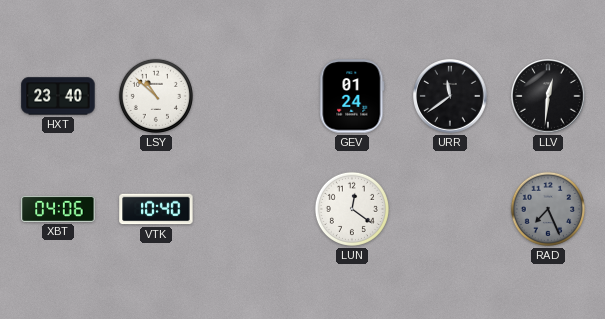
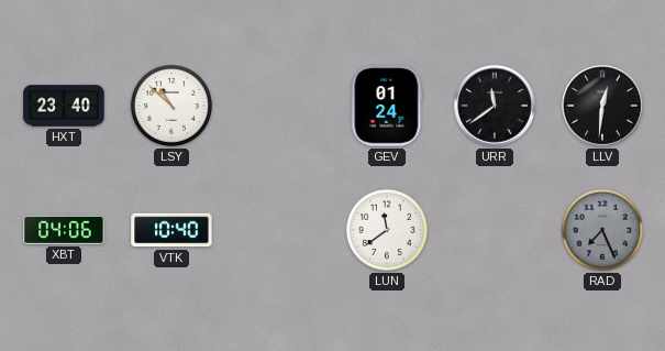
LUN: 12:21 -> 11:39 (387, 230)
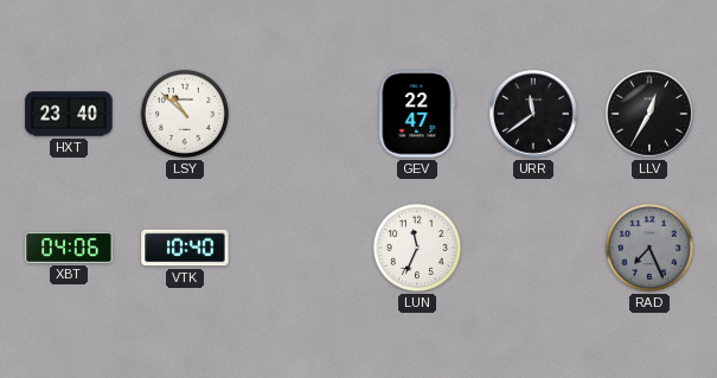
GEV: 01:24 -> 22:47 (417, 114)
LLV: 12:31 -> 12:35 (649, 114)
LUN: 11:39 -> 11:34 (417, 248)
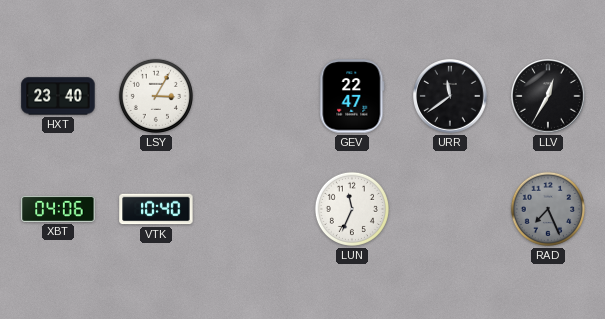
LSY: 10:52 -> 3:05 (156, 96)
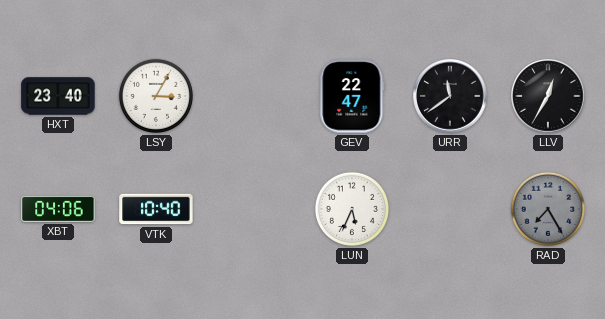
LUN: 11:34 -> 5:34 (352, 209)
RAD: 7:26 -> 7:25 (548, 209)
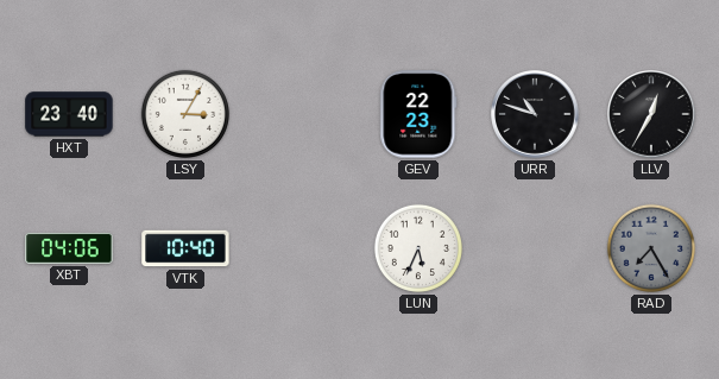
GEV: 22:47 -> 22:23 (418, 114)
URR: 11:39 -> 10:48 (535, 114)
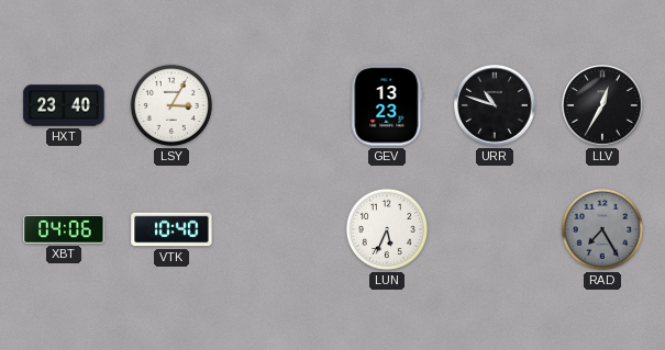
GEV: 22:23 -> 13:23 (387, 105)
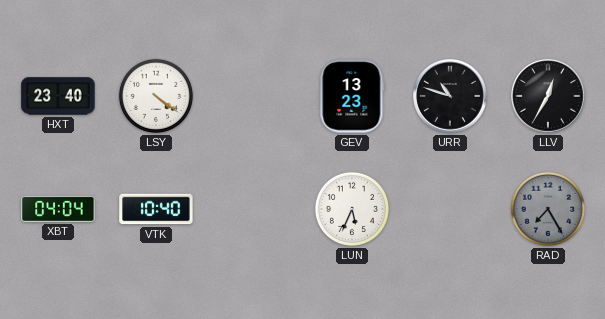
LSY: 3:05 -> 4:21 (156, 96)
XBT: 04:06 -> 04:04 (58, 209)
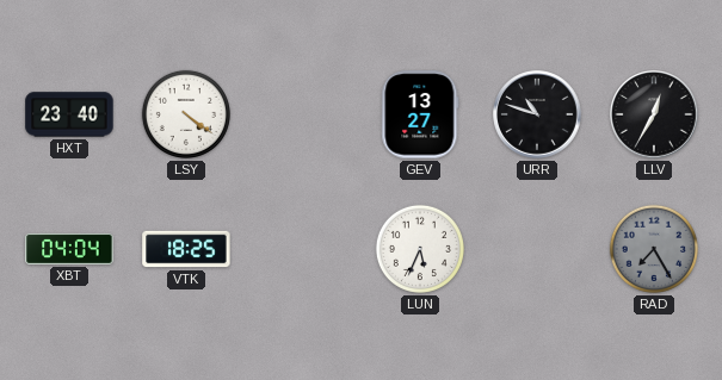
GEV: 13:23 -> 13:27 (420, 114)
VTK: 10:40 -> 18:25 (186, 249)
